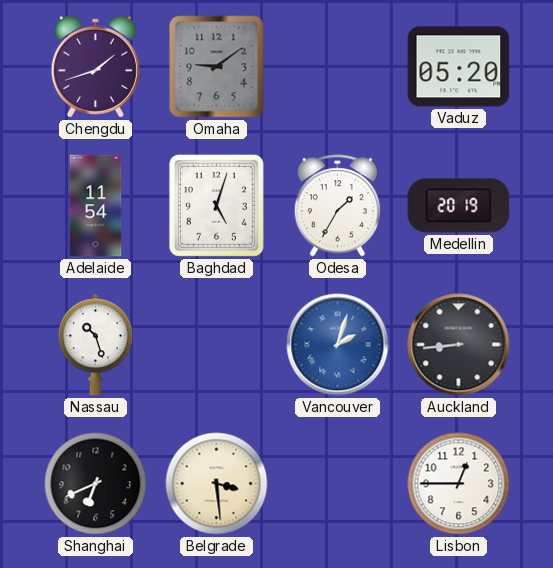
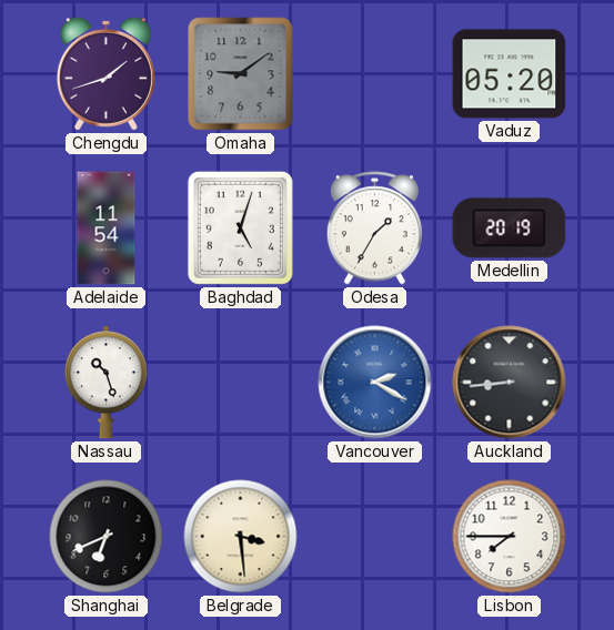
Vancouver: 2:03 -> 2:20 (375, 383)
Lisbon: 12:45 -> 7:45 (510, 537)
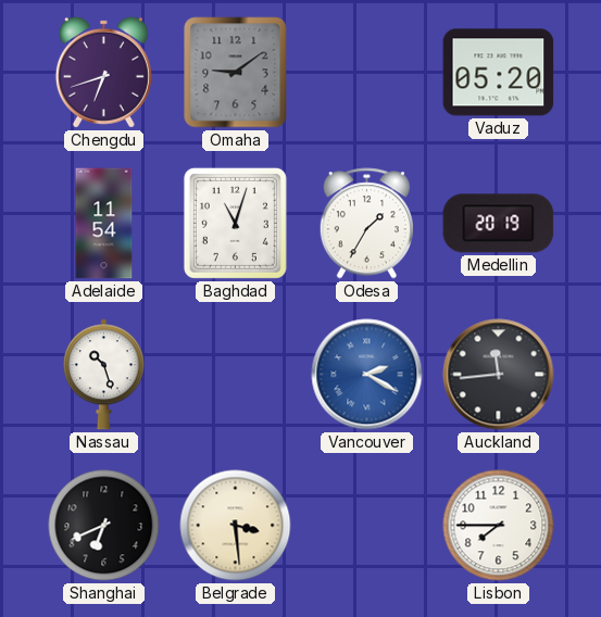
Chengdu: 1:42 -> 6:42 (103, 72)
Baghdad: 5:03 -> 11:03 (235, 223)
Auckland: 8:44 -> 11:44 (499, 375)
